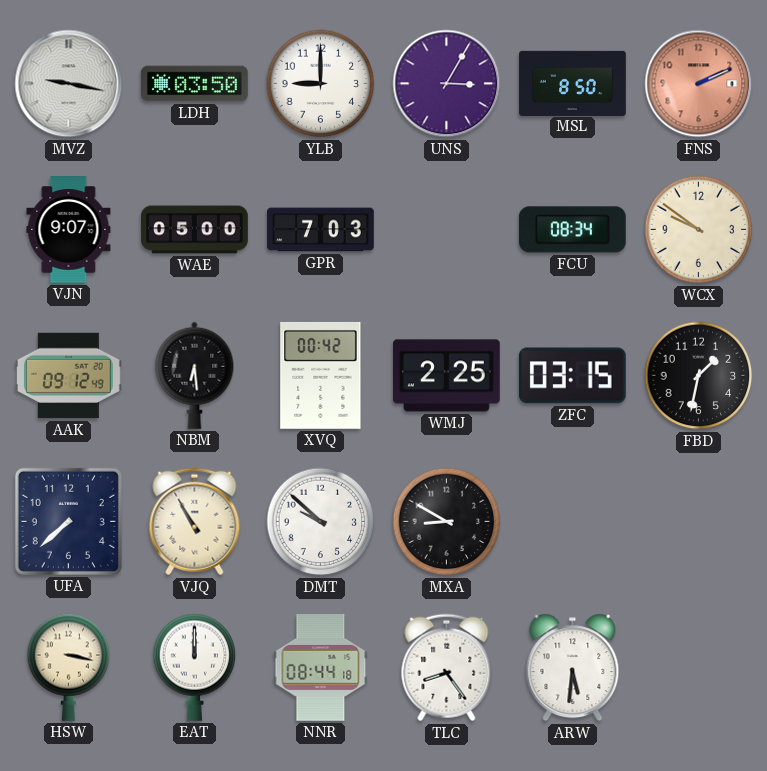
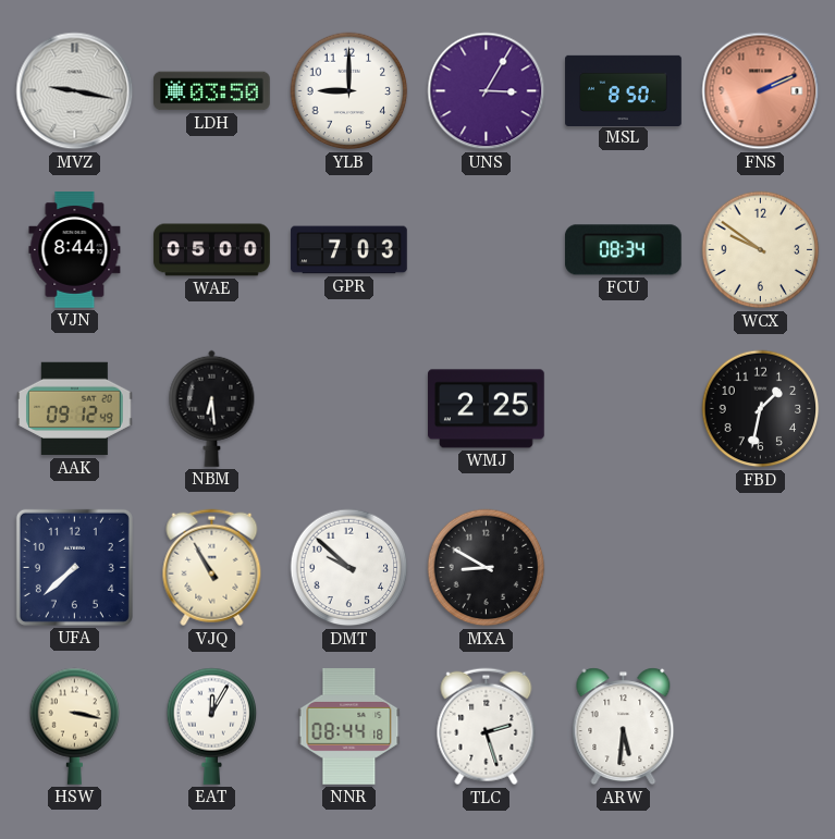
VJN: 9:07 -> 8:44 (75, 250)
XVQ: 00:42 -> none (321, 375)
ZFC: 03:15 -> none (572, 376)
EAT: 12:00 -> 12:05 (212, 726)
TLC: 8:24 -> 2:27 (487, 727)
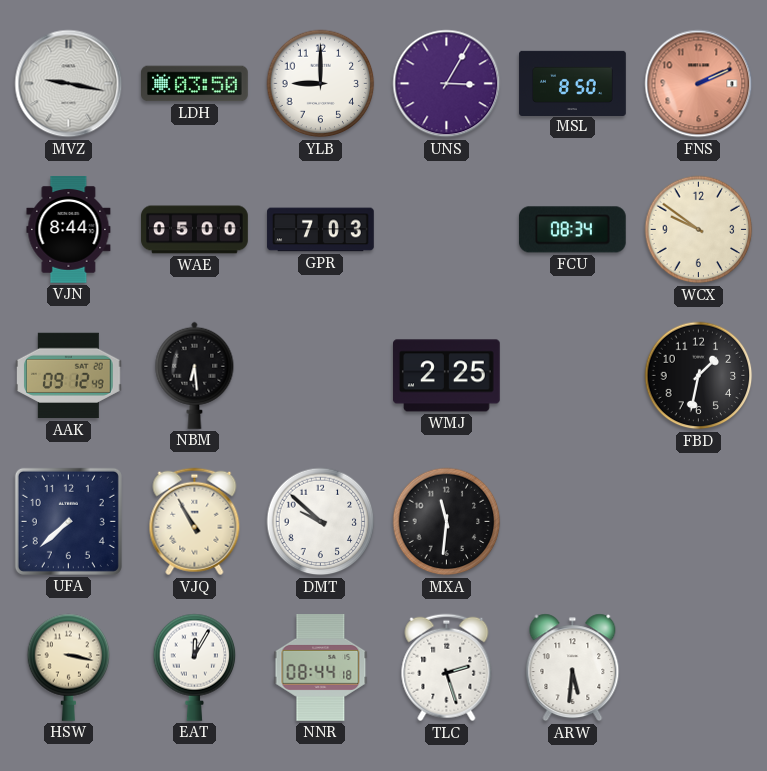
MXA: 8:50 -> 11:31 (447, 522)
